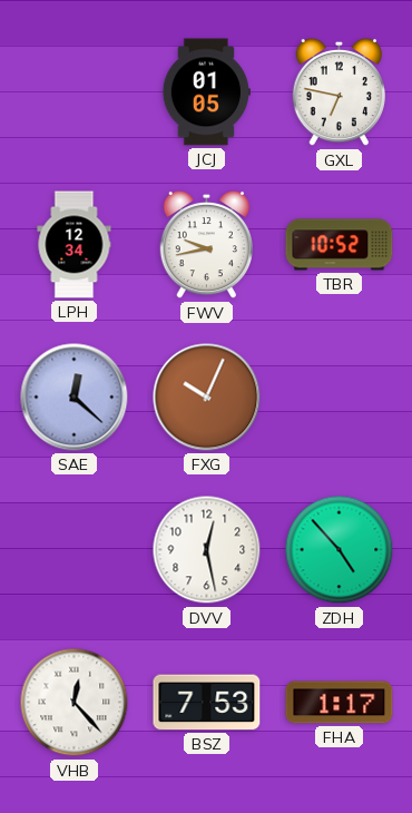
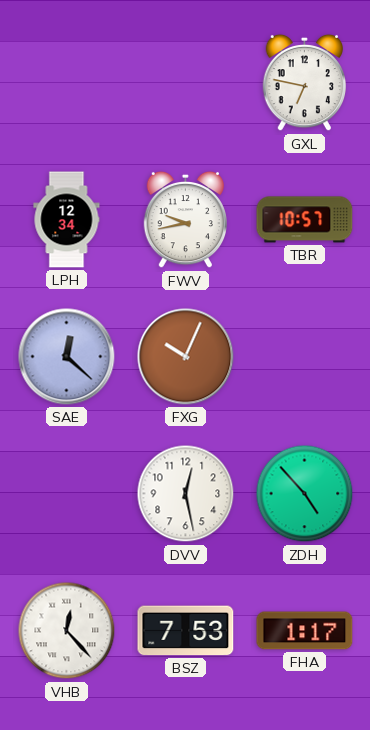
JCJ: 01:05 -> none (206, 92)
TBR: 10:52 -> 10:57 (305, 220)
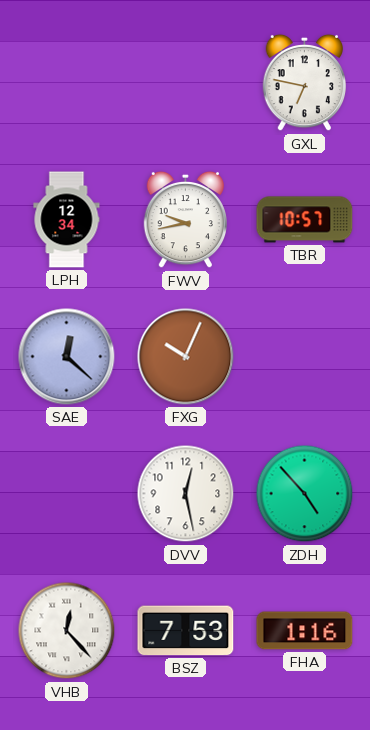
FHA: 1:17 -> 1:16 (305, 631)
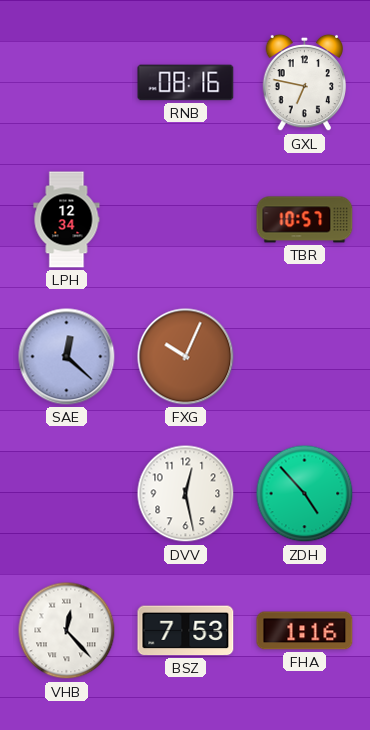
RNB: none -> 08:16 (186, 83)
FWV: 9:43 -> none (185, 220)
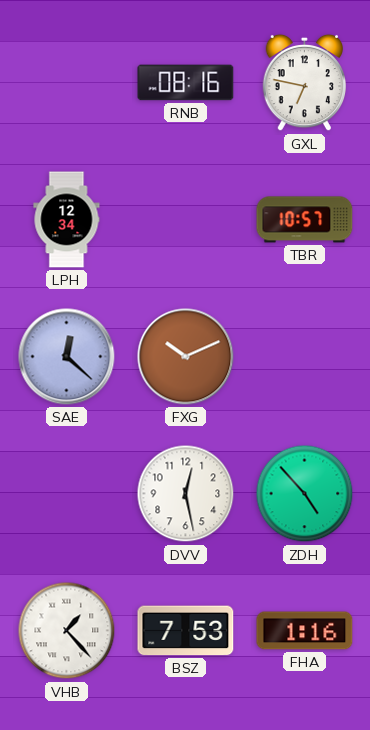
FXG: 10:04 -> 10:11 (186, 357)
VHB: 12:23 -> 1:23 (67, 631)
